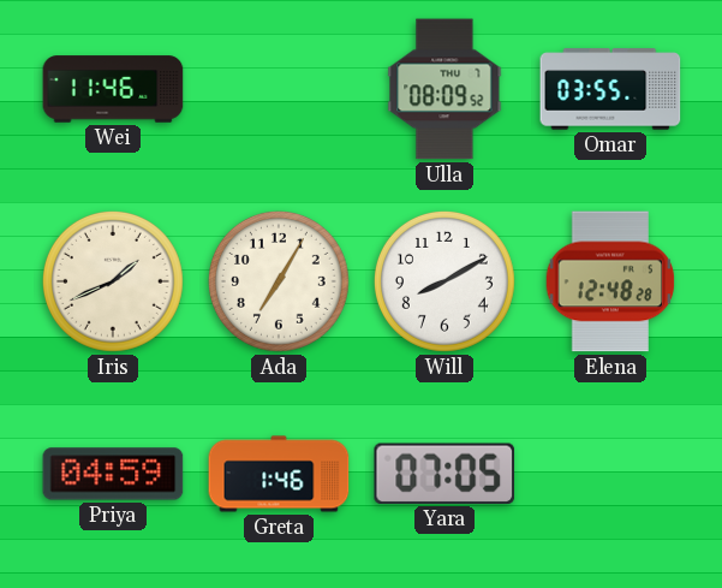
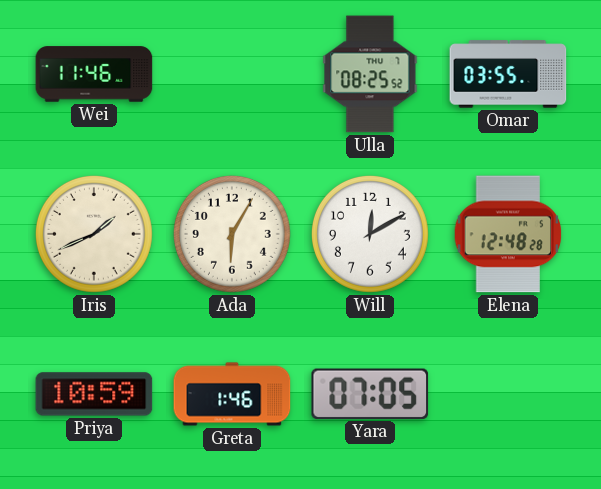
Ulla: 08:09 -> 08:25 (370, 74)
Ada: 7:05 -> 6:05 (232, 234)
Will: 8:10 -> 12:10 (370, 234)
Priya: 04:59 -> 10:59 (94, 394)
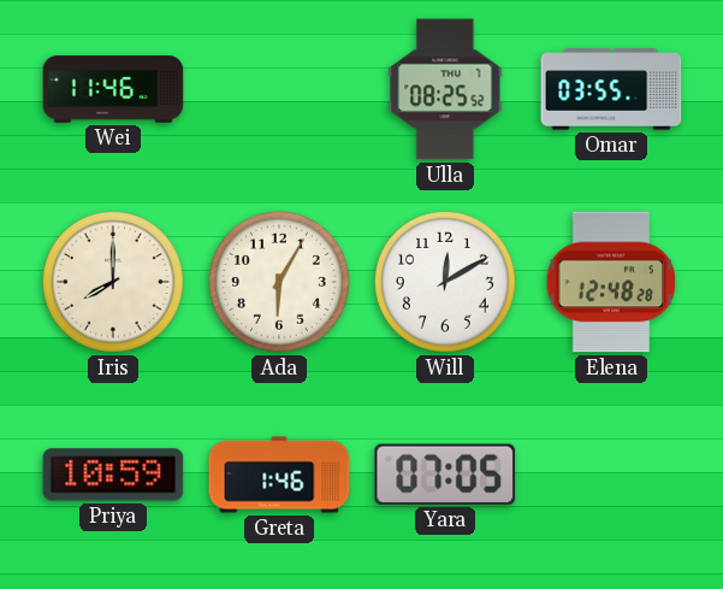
Iris: 1:41 -> 8:00 (113, 282)
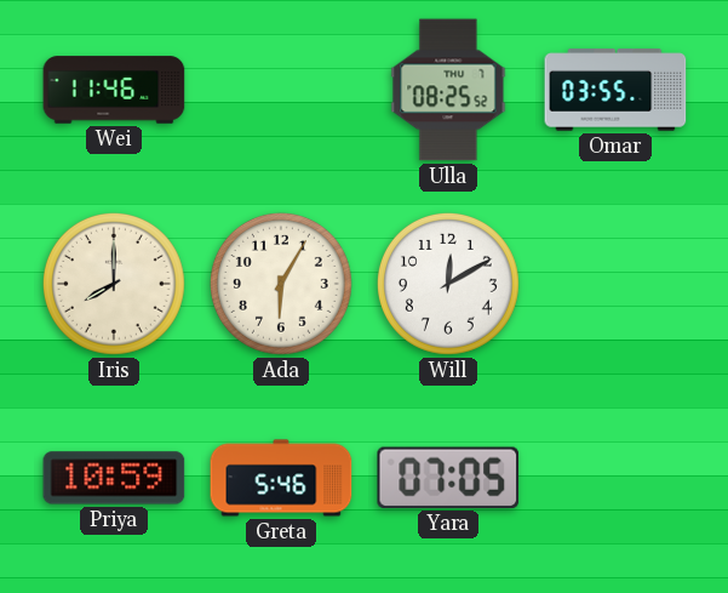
Elena: 12:48 -> none (611, 282)
Greta: 1:46 -> 5:46 (281, 478)
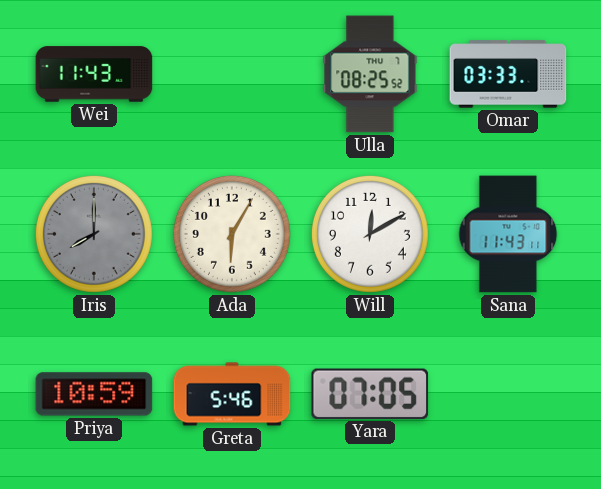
Wei: 11:46 -> 11:43 (94, 74)
Omar: 03:55 -> 03:33 (508, 74)
Iris dial: cream -> grey (94, 234)
Sana: none -> 11:43 (508, 234)
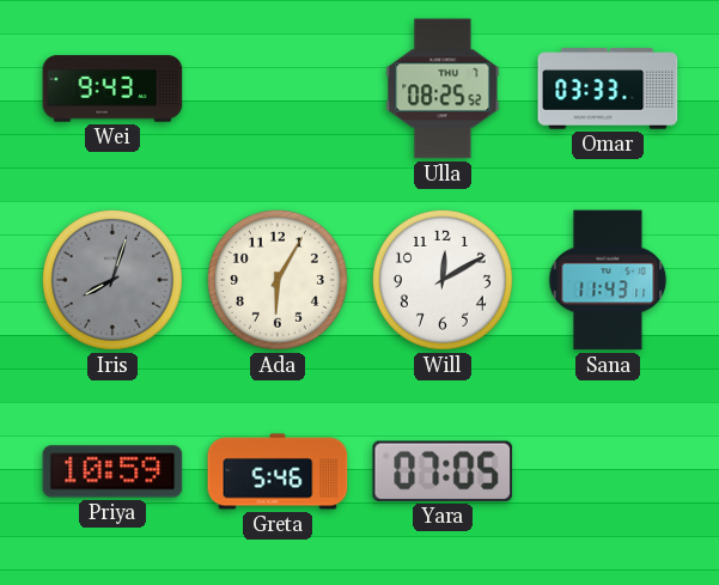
Wei: 11:43 -> 9:43 (112, 89)
Iris: 8:00 -> 8:03 (112, 280)
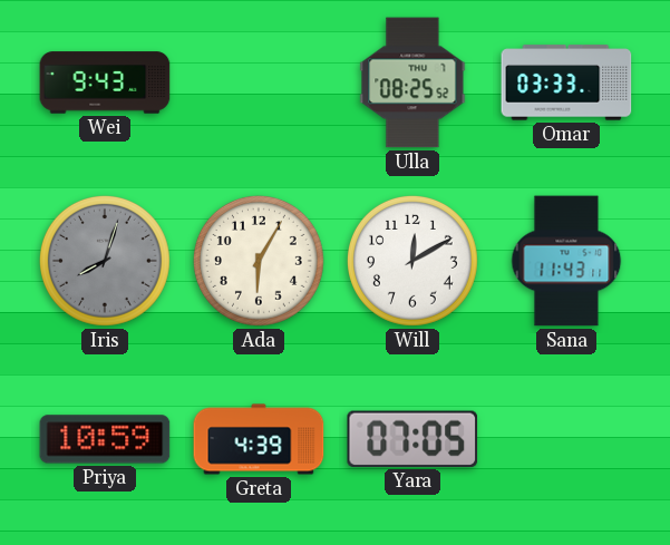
Greta: 5:46 -> 4:39 (259, 439)
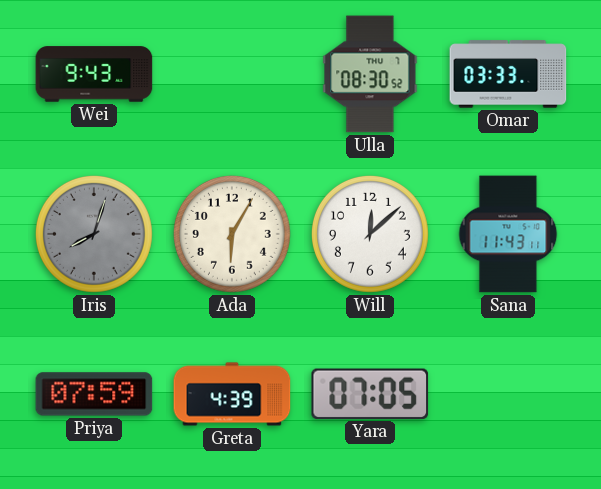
Ulla: 08:25 -> 08:30 (370, 74)
Will: 12:10 -> 12:08 (370, 234)
Priya: 10:59 -> 07:59 (94, 394)
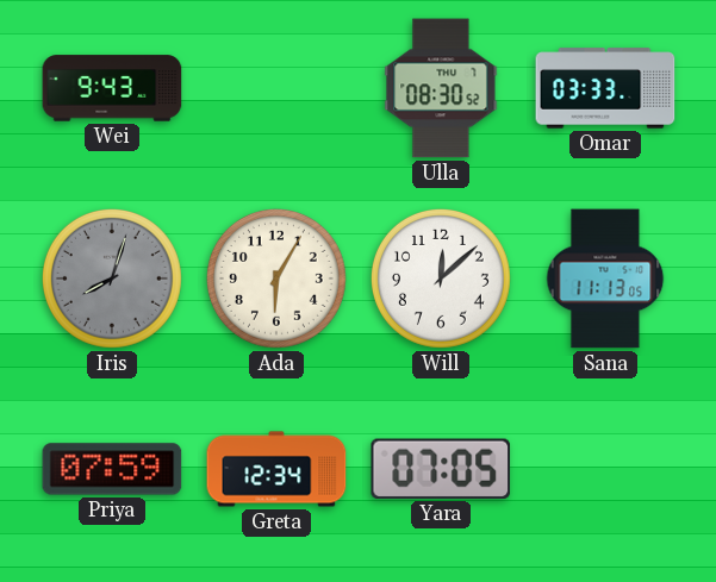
Sana: 11:43 -> 11:13 (605, 279)
Greta: 4:39 -> 12:34 (276, 469)
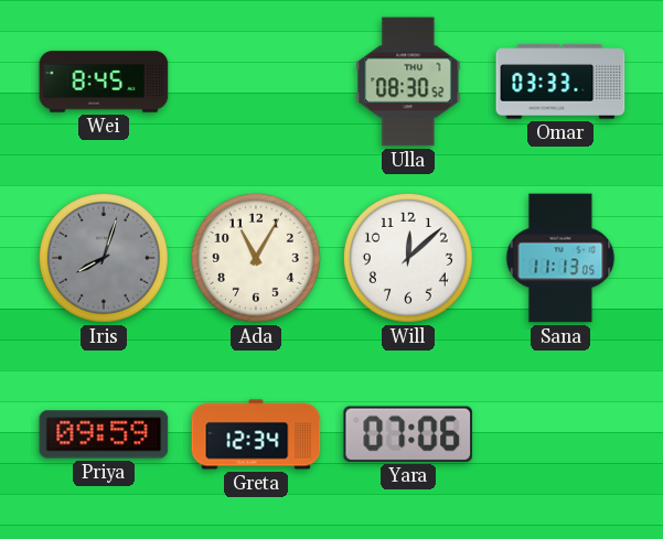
Wei: 9:43 -> 8:45 (104, 82)
Ada: 6:05 -> 11:05 (256, 258)
Priya: 07:59 -> 09:59 (104, 434)
Yara: 07:05 -> 07:06 (408, 434)
